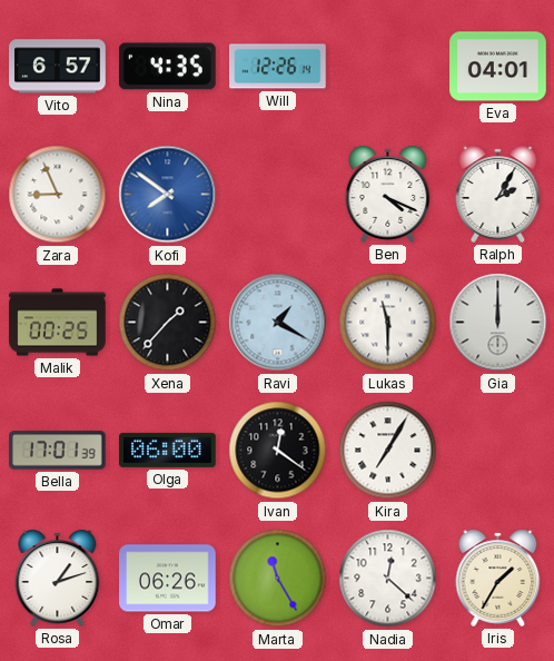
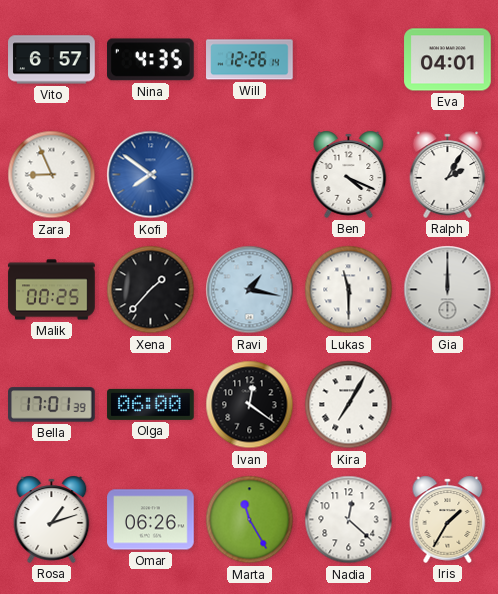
Ravi: 1:20 -> 1:17 (250, 290)
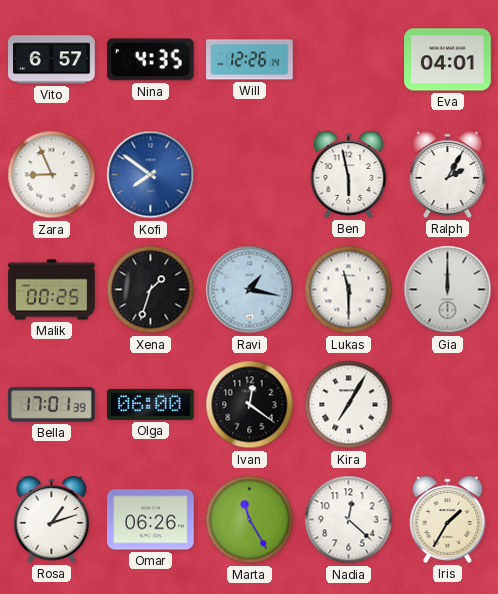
Ben: 4:19 -> 5:58 (349, 174)
Xena: 1:37 -> 1:33 (151, 290)
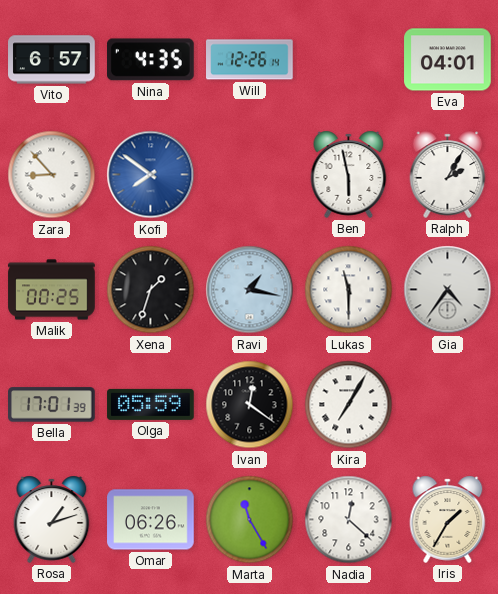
Zara: 8:56 -> 8:53 (52, 175)
Gia: 12:00 -> 4:36 (448, 290)
Olga: 06:00 -> 05:59 (151, 404)
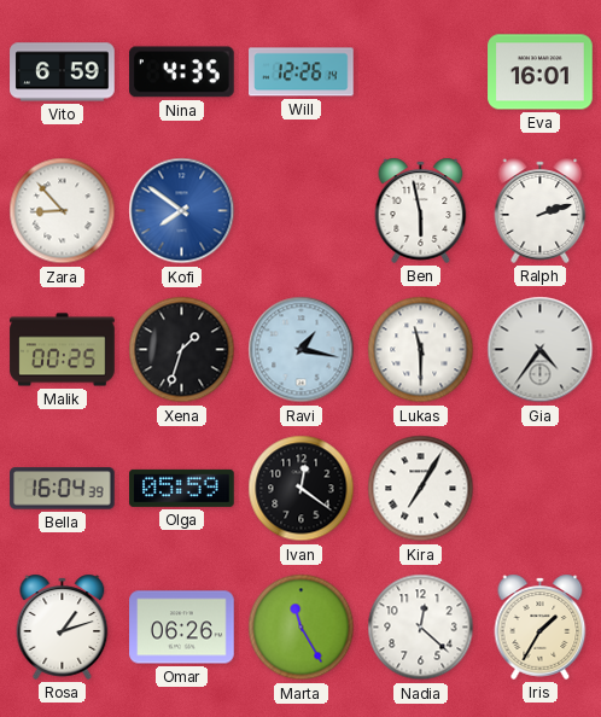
Vito: 6:57 -> 6:59 (63, 72)
Eva: 04:01 -> 16:01 (541, 72)
Ralph: 2:05 -> 2:12 (541, 210)
Bella: 17:01 -> 16:04 (63, 489)
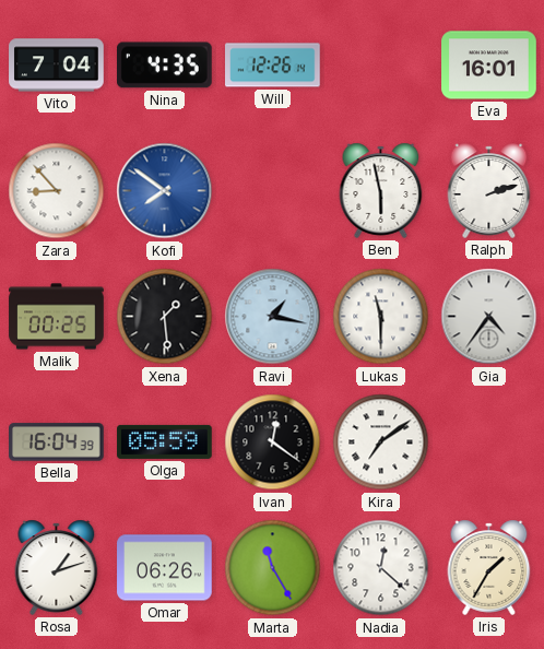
Vito: 6:59 -> 7:04 (57, 66)
Xena: 1:33 -> 1:29 (165, 317)
Kira: 7:05 -> 7:09 (381, 442)
